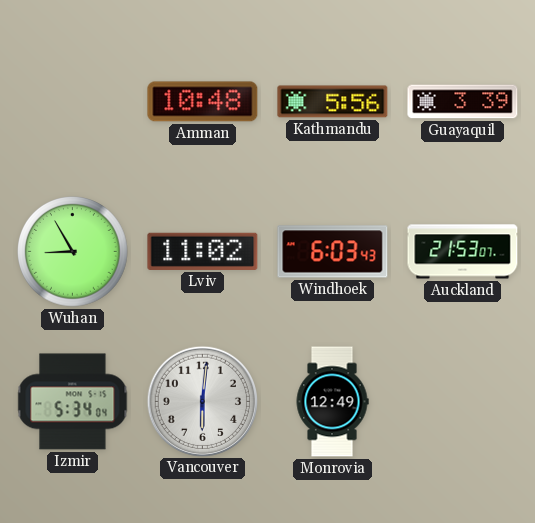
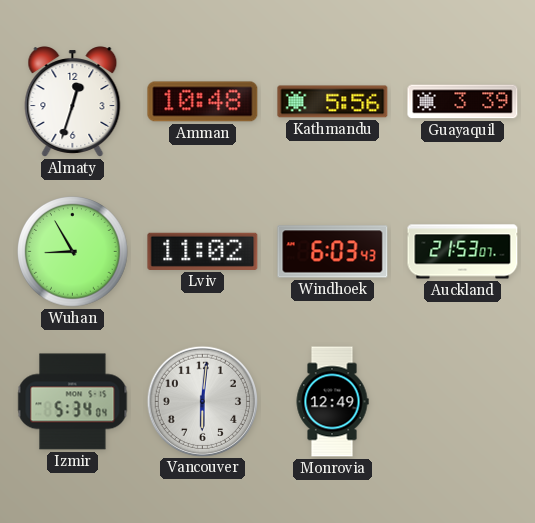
Almaty: none -> 12:33 (73, 102)
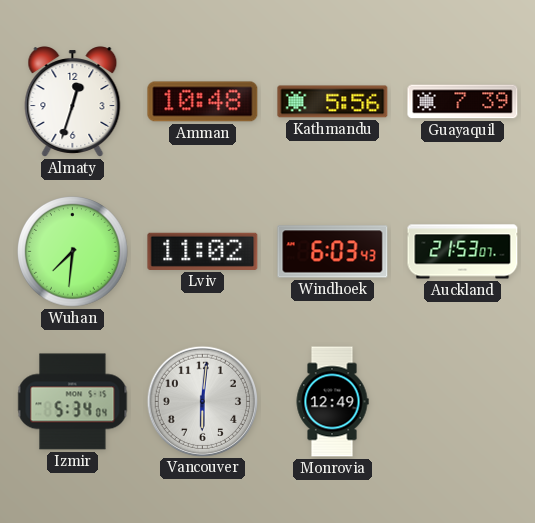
Guayaquil: 3:39 -> 7:39 (463, 102)
Wuhan: 8:55 -> 7:31 (73, 252)
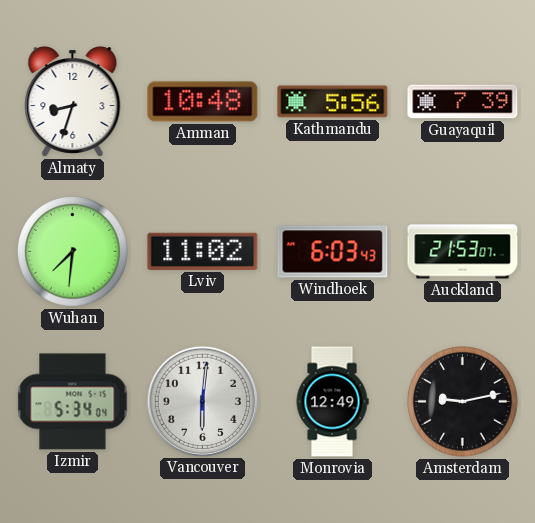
Almaty: 12:33 -> 8:33 (73, 102)
Amsterdam: none -> 9:13 (463, 402)
